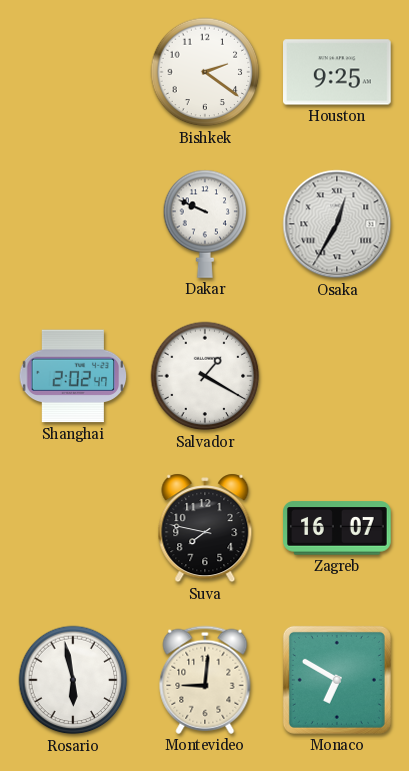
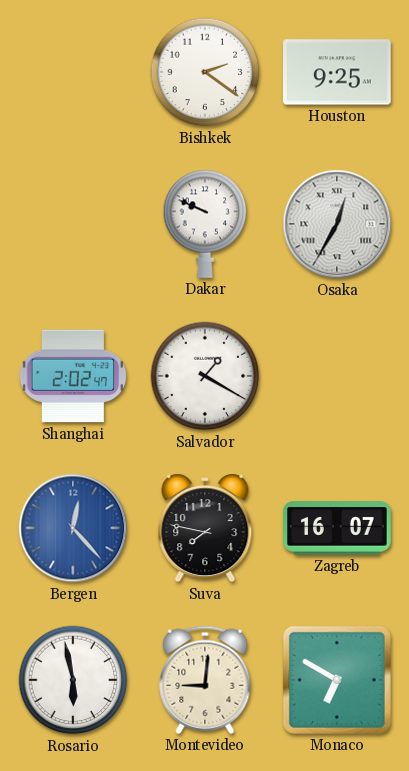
Bergen: none -> 12:23 (73, 528)
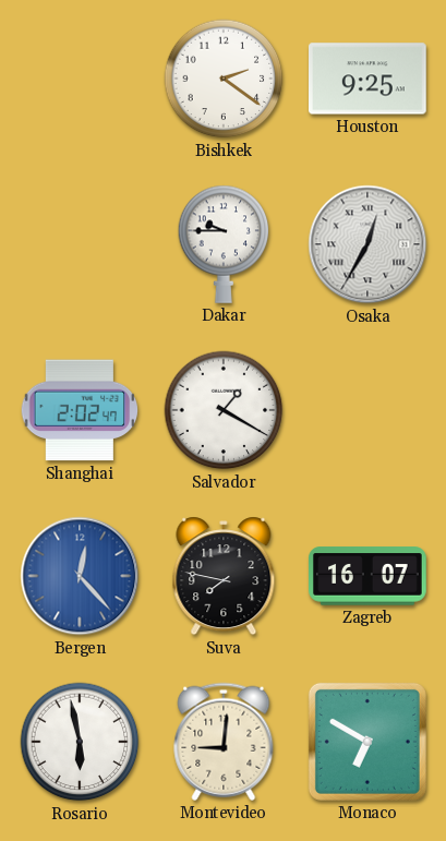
Dakar: 9:49 -> 9:45 (224, 244)
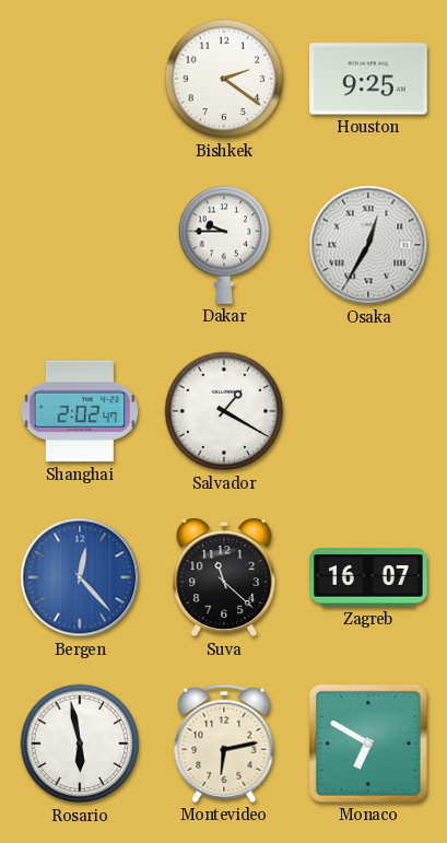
Suva: 7:47 -> 11:22 (224, 577)
Montevideo: 9:01 -> 6:13 (224, 744)
